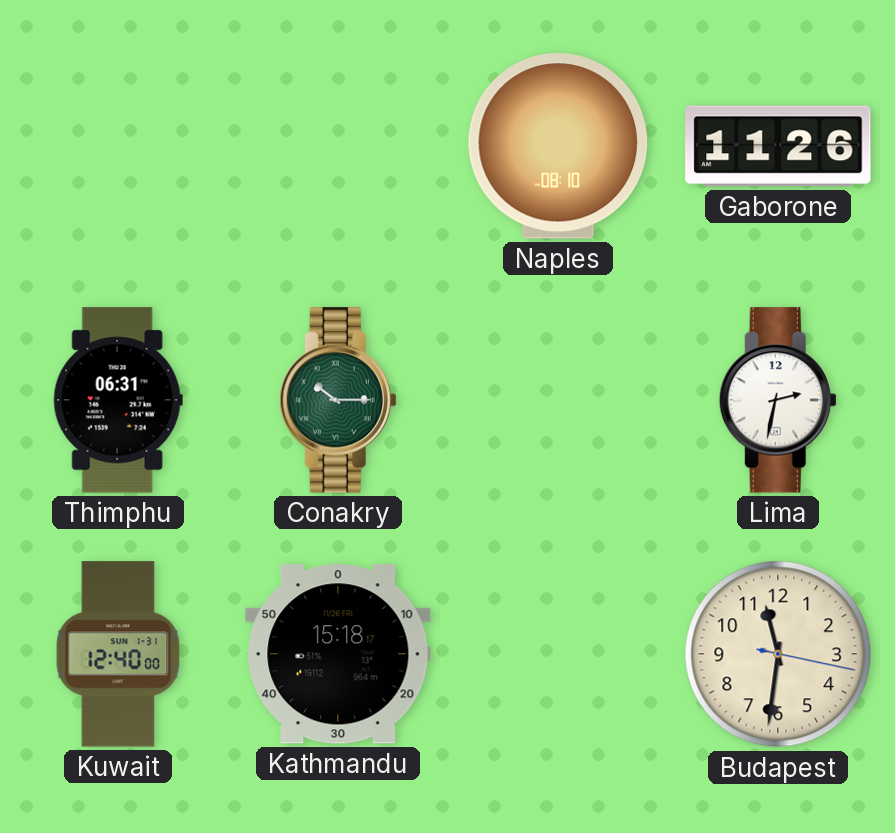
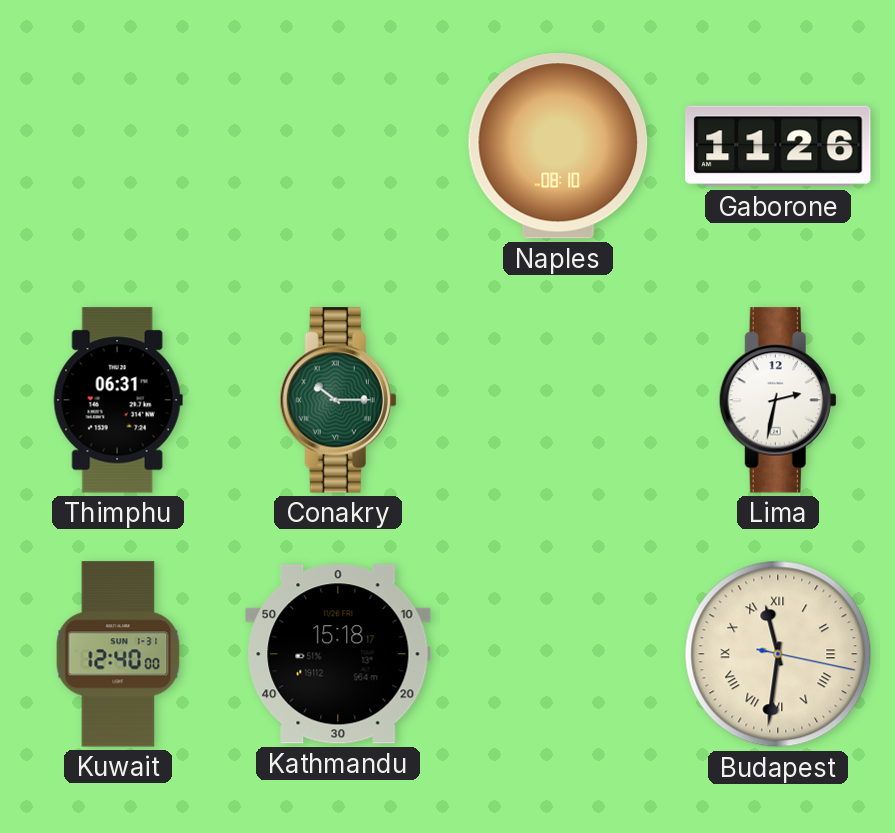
Budapest numerals: Arabic -> Roman (778, 654)
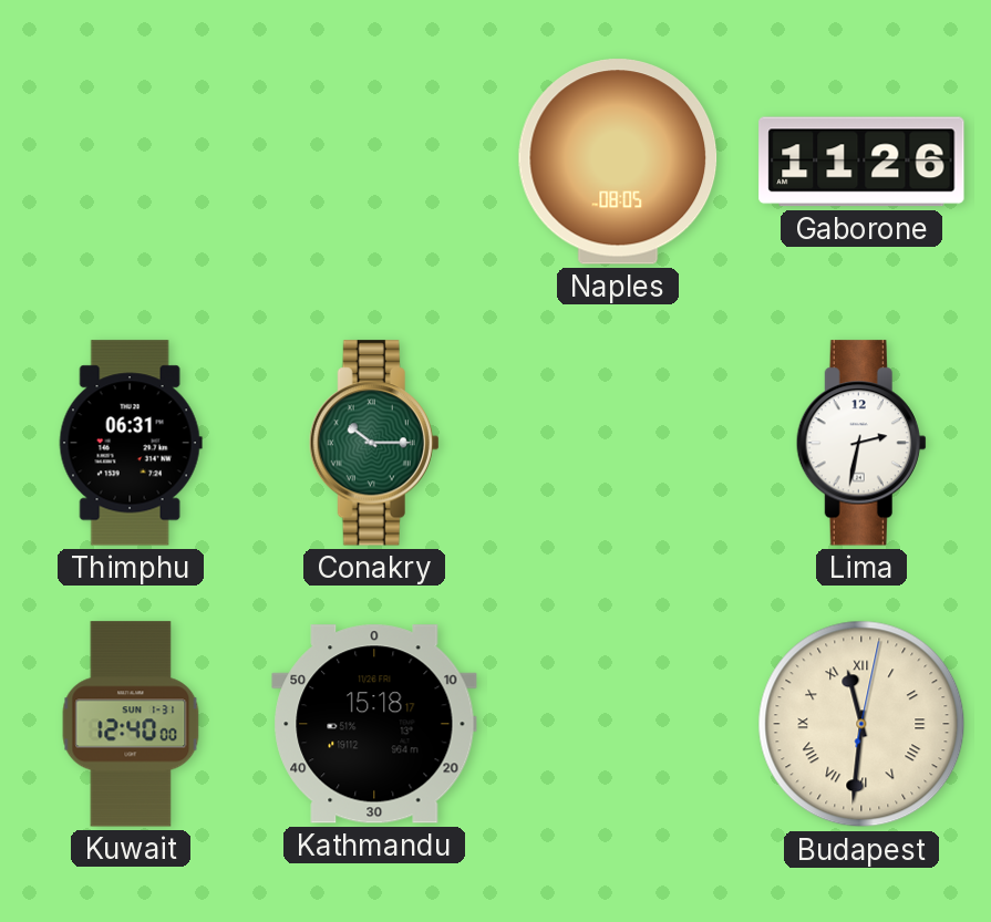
Naples: 08:10 -> 08:05 (618, 162)
Budapest: 11:31:17 -> 11:31:02 (861, 724)
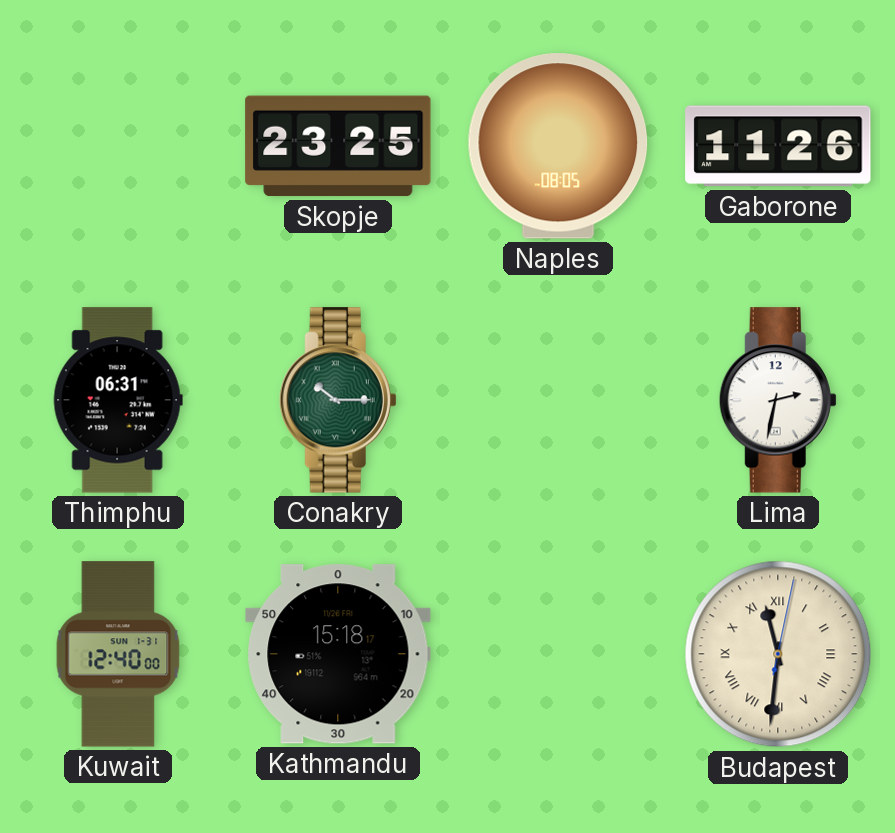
Skopje: none -> 23:25 (338, 146)
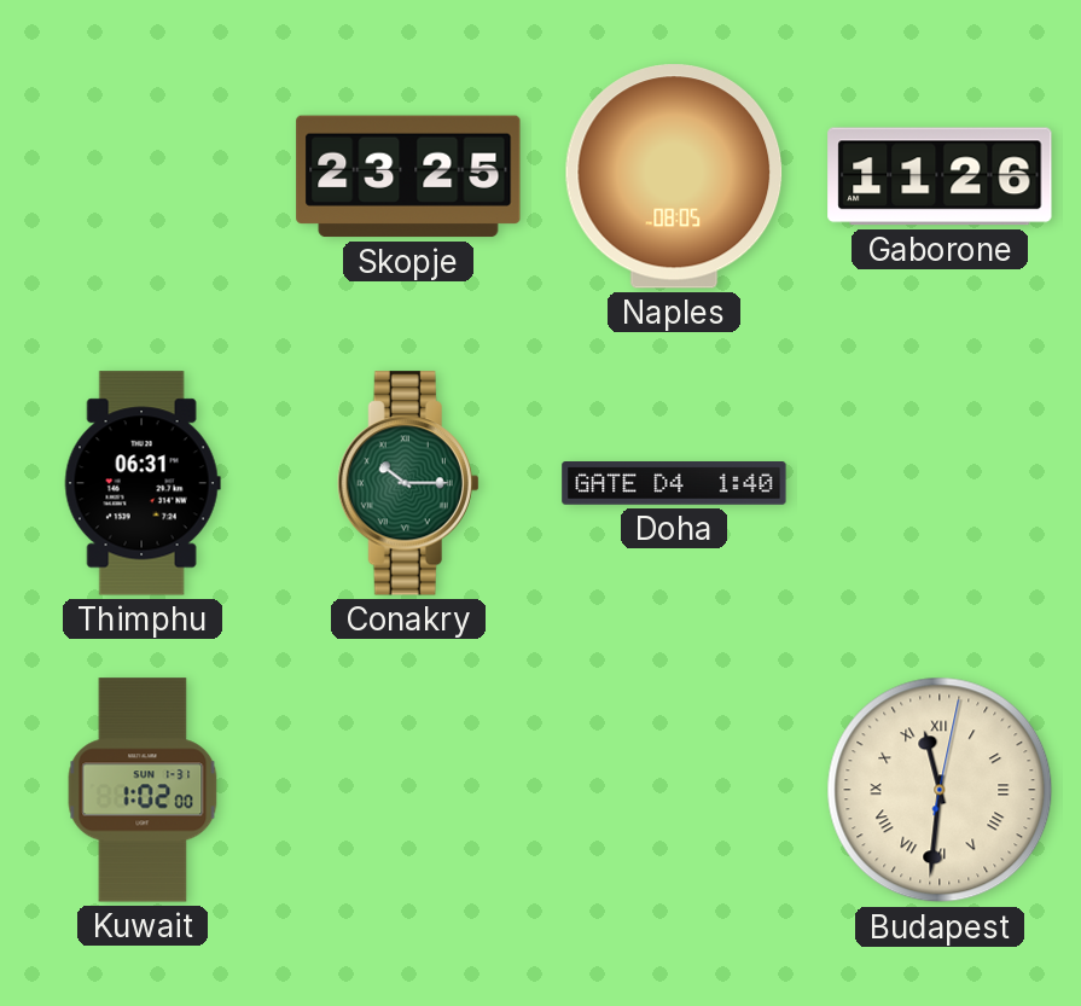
Doha: none -> 1:40 (674, 483)
Lima: 2:32 -> none (778, 400)
Kuwait: 12:40 -> 1:02 (143, 790)
Kathmandu: 15:18 -> none (338, 654)
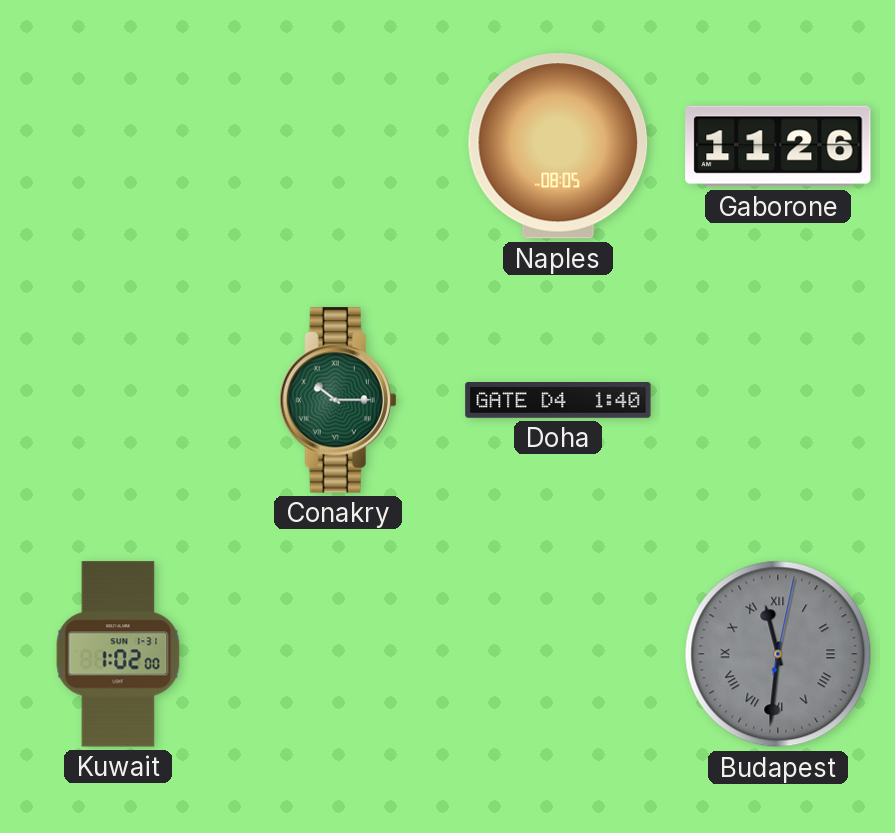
Skopje: 23:25 -> none (408, 176)
Thimphu: 06:31 -> none (143, 483)
Budapest dial: cream -> grey (778, 654)
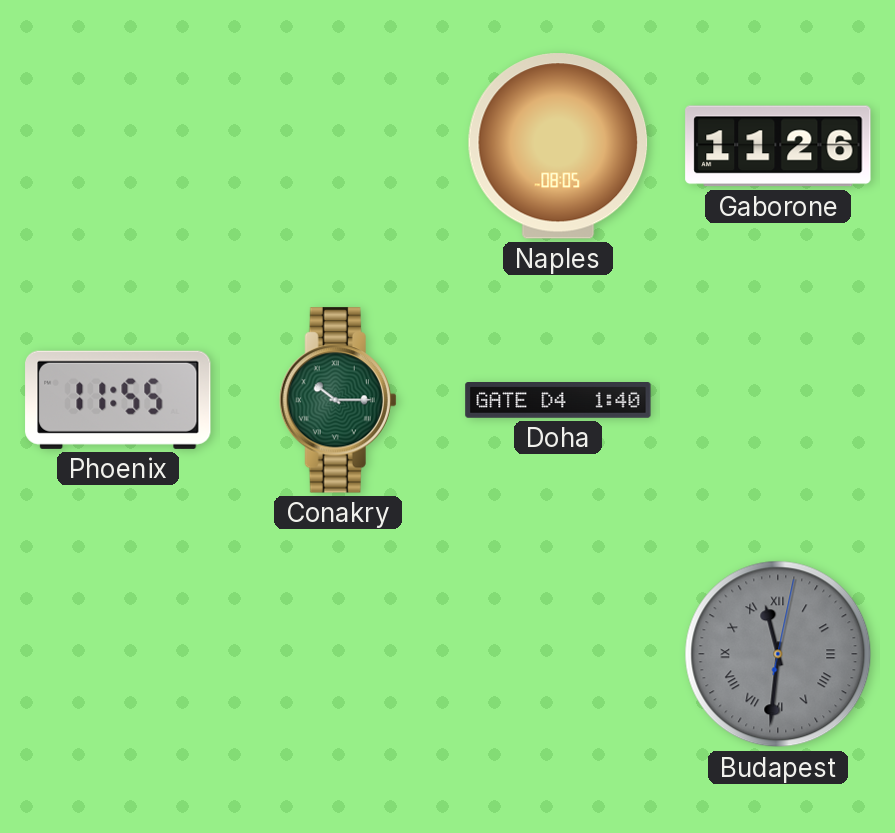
Phoenix: none -> 11:55 (118, 400)
Kuwait: 1:02 -> none (118, 654)
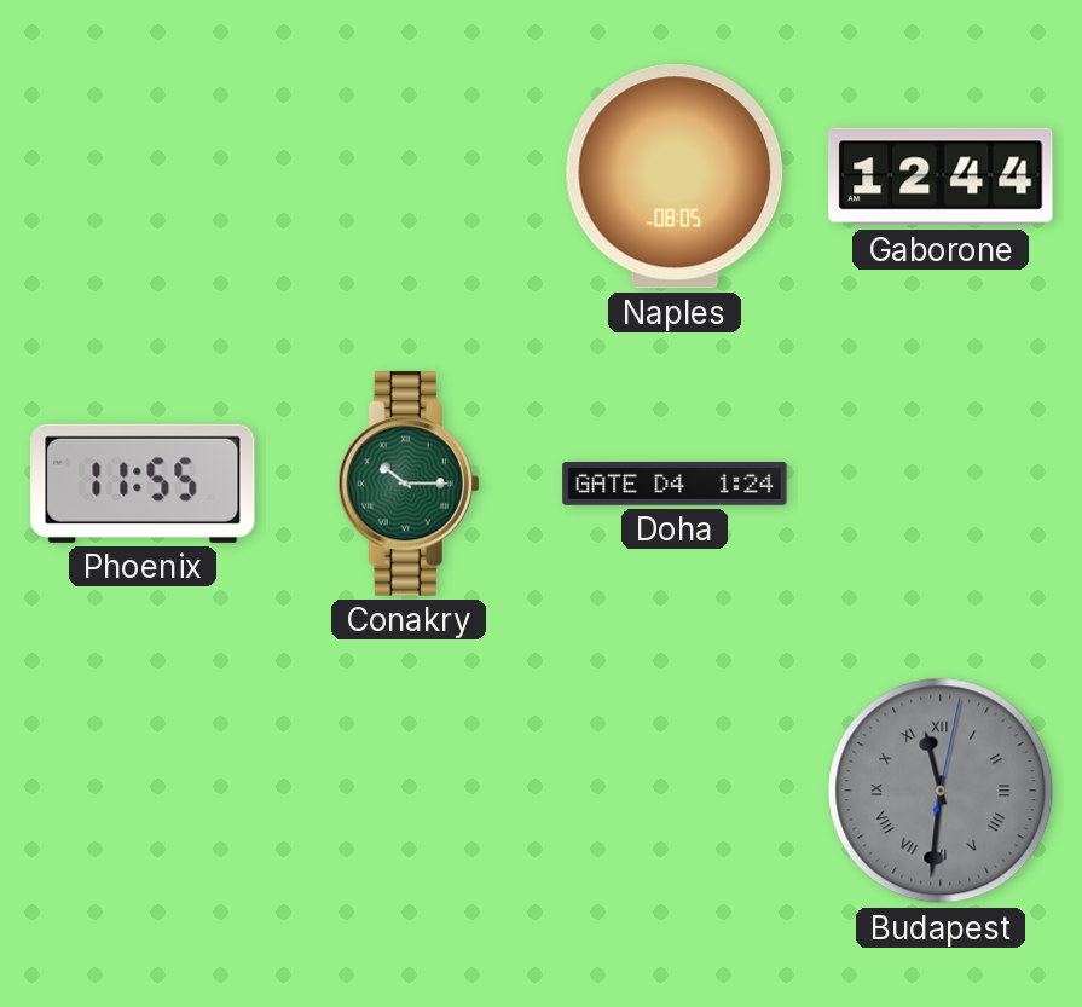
Gaborone: 11:26 -> 12:44 (941, 176)
Doha: 1:40 -> 1:24 (675, 484)
